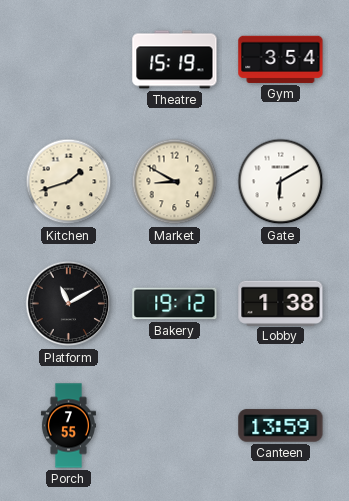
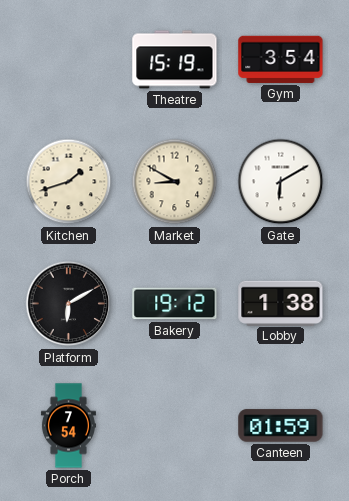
Platform: 11:10 -> 6:10 (69, 304)
Porch: 7:55 -> 7:54 (68, 426)
Canteen: 13:59 -> 01:59 (281, 426)
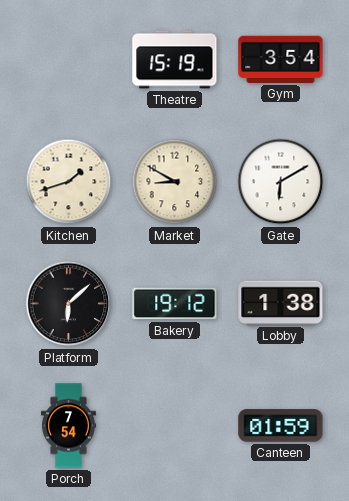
Platform: 6:10 -> 6:08 (69, 304)
